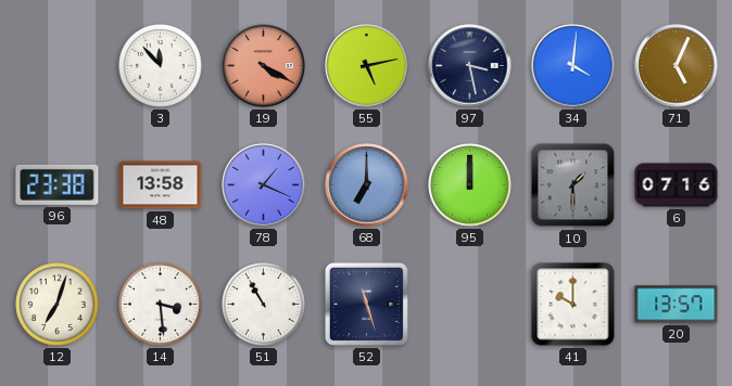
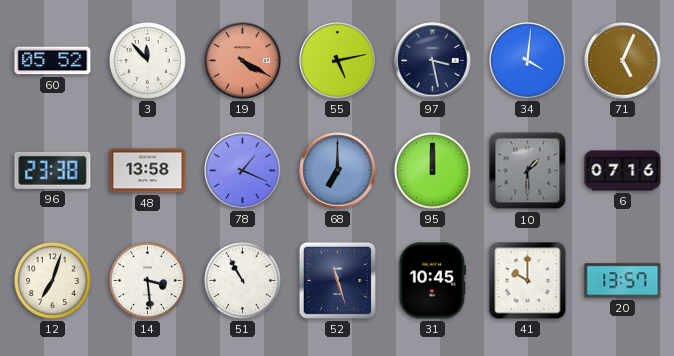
60: none -> 05:52 (53, 61)
31: none -> 10:45 (432, 281)
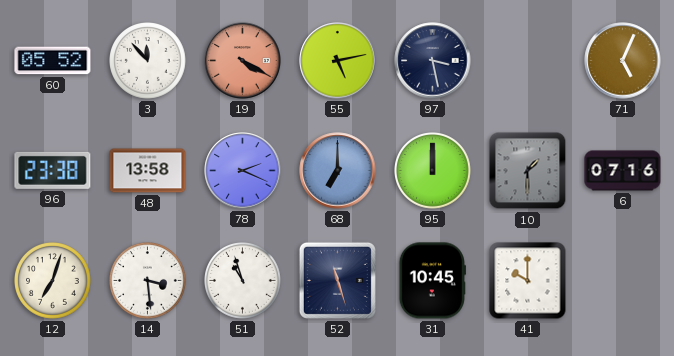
34: 4:01 -> none (528, 61)
78: 1:19 -> 2:19 (243, 171)
51: 10:55 -> 10:57 (243, 281)
20: 13:57 -> none (623, 281)
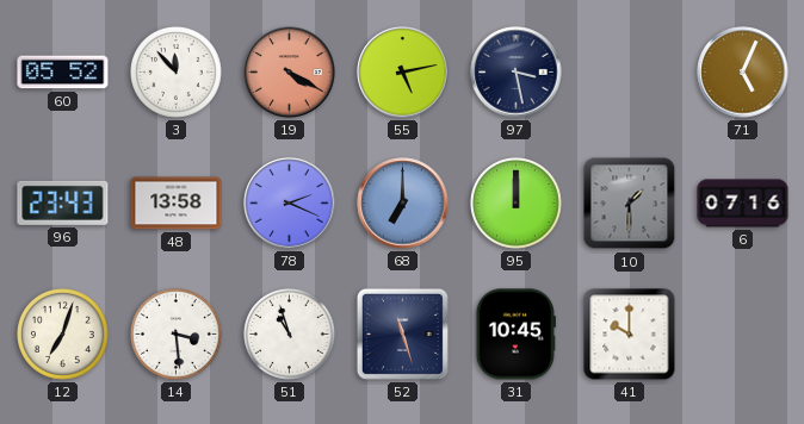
96: 23:38 -> 23:43 (63, 202)
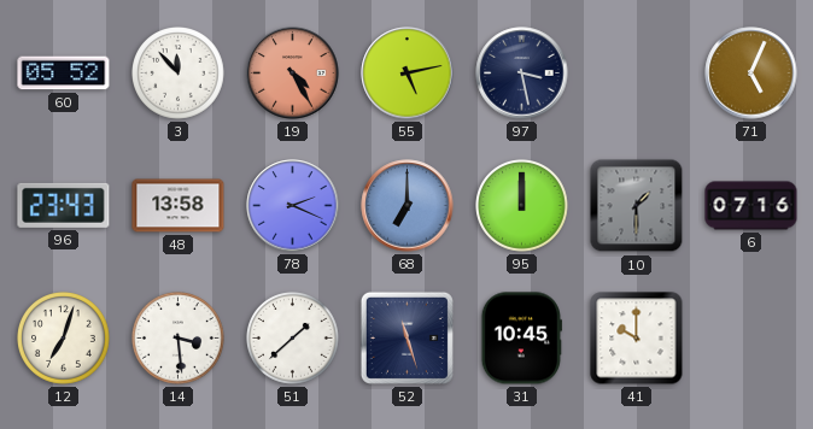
19: 4:20 -> 4:25 (293, 74)
51: 10:57 -> 1:38 (293, 339)
